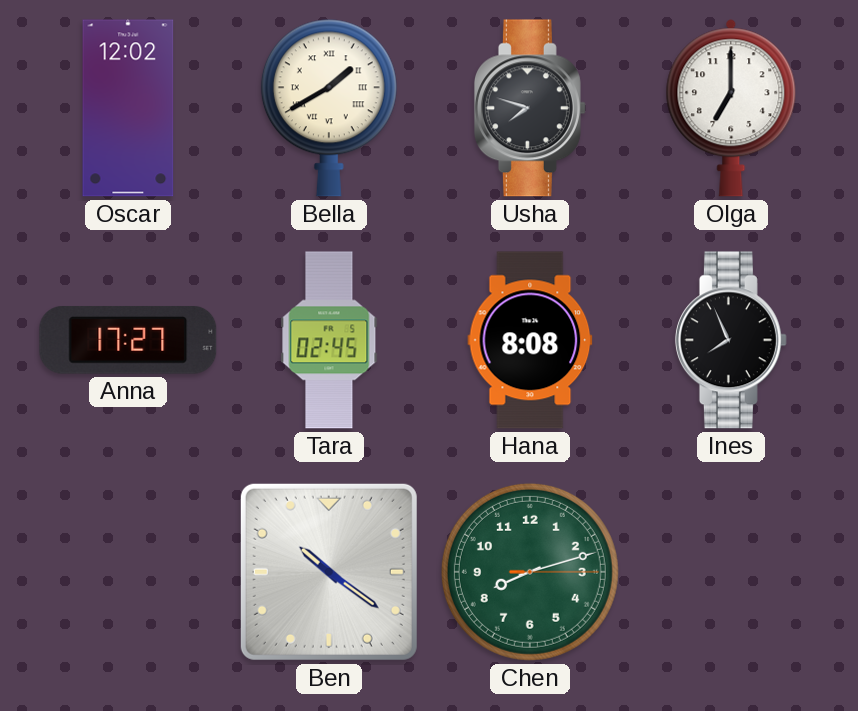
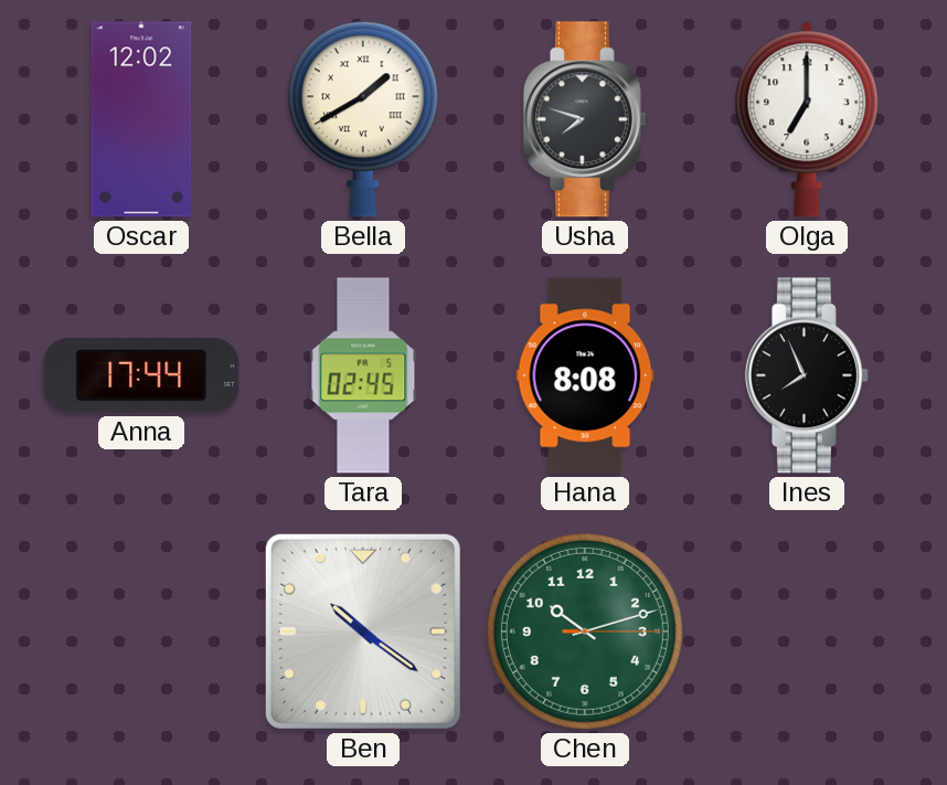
Anna: 17:27 -> 17:44 (141, 375)
Chen: 8:12 -> 10:12 (585, 632)
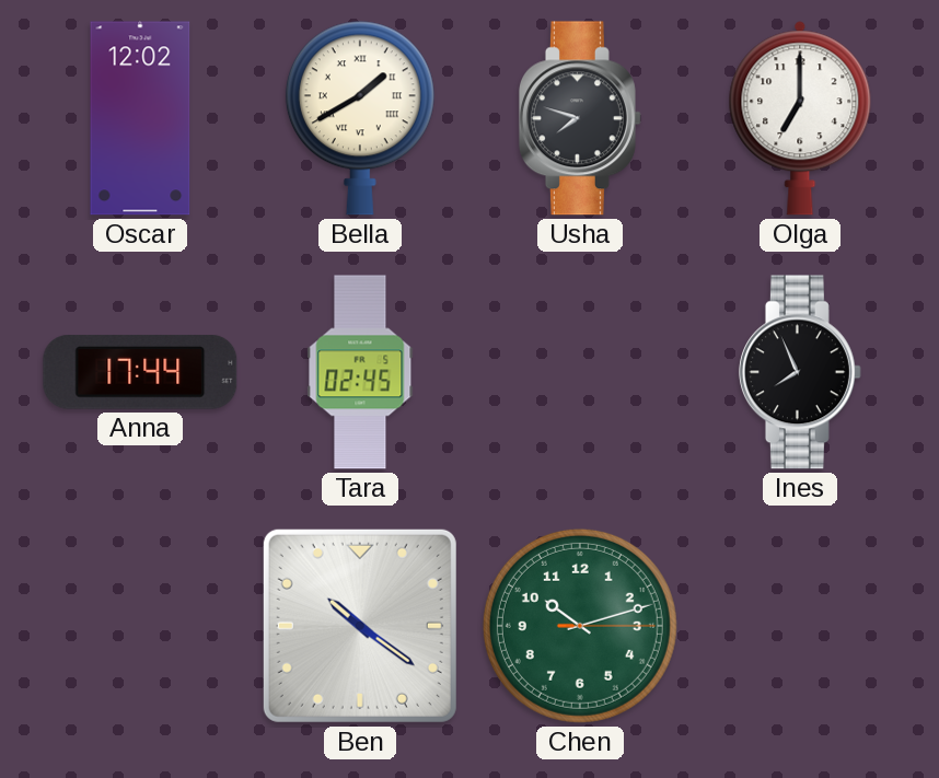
Hana: 8:08 -> none (585, 375)
